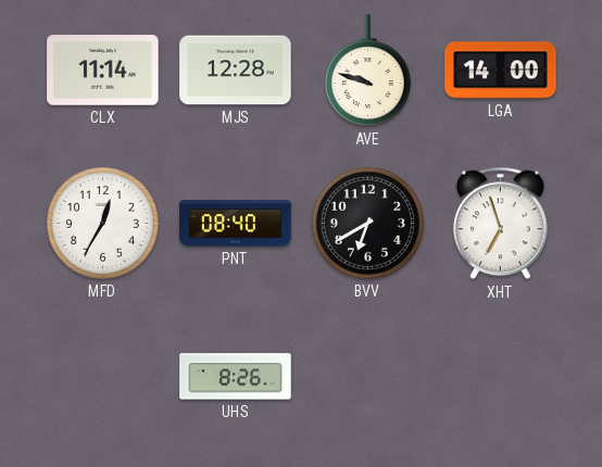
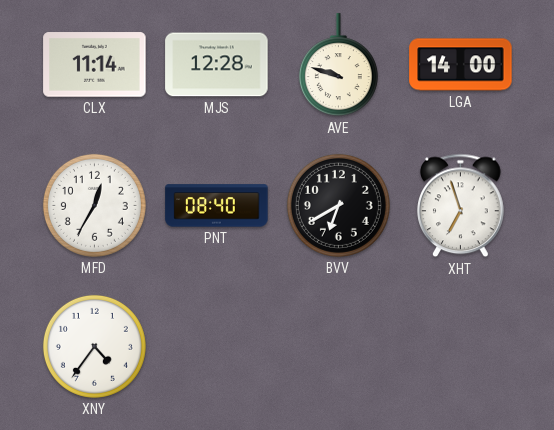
XNY: none -> 4:36 (94, 346)
UHS: 8:26 -> none (236, 377)
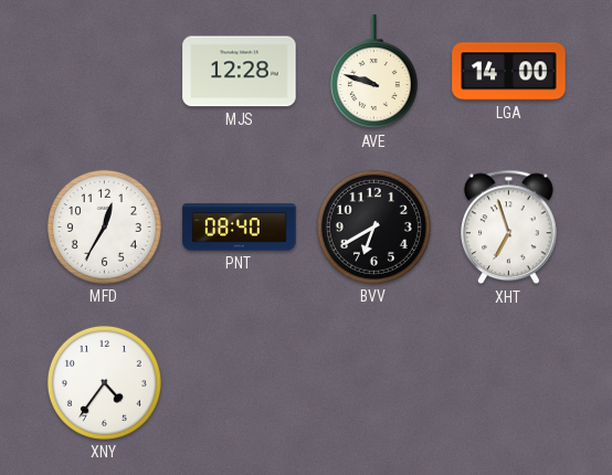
CLX: 11:14 -> none (95, 65)
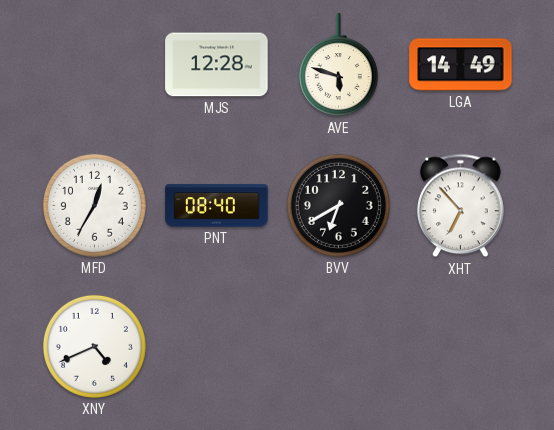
AVE: 9:48 -> 5:48 (338, 65)
LGA: 14:00 -> 14:49 (461, 65)
XHT: 6:57 -> 6:53 (461, 206)
XNY: 4:36 -> 4:41 (94, 346)
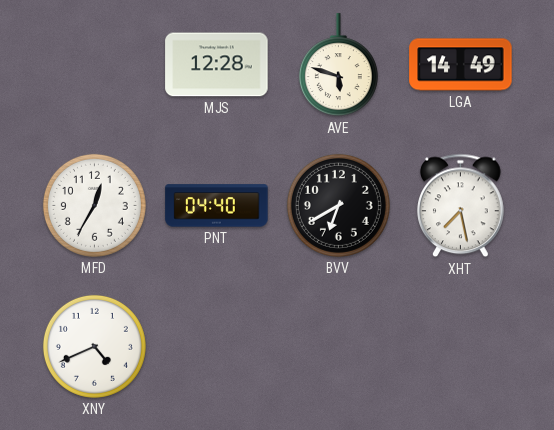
PNT: 08:40 -> 04:40 (217, 206)
XHT: 6:53 -> 7:28 (461, 206)
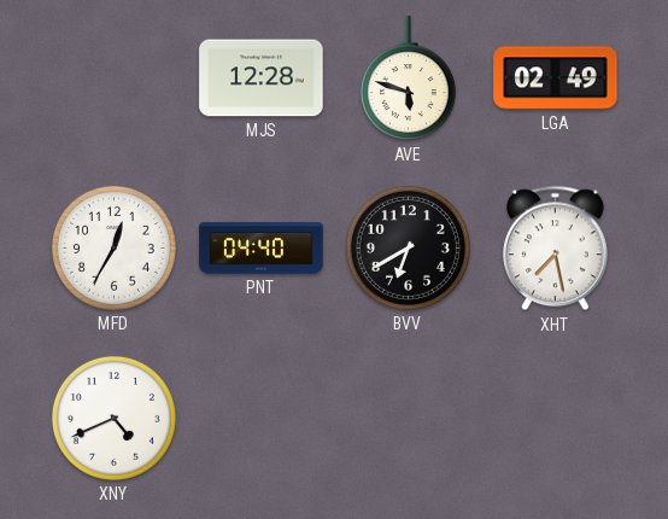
LGA: 14:49 -> 02:49 (556, 78)
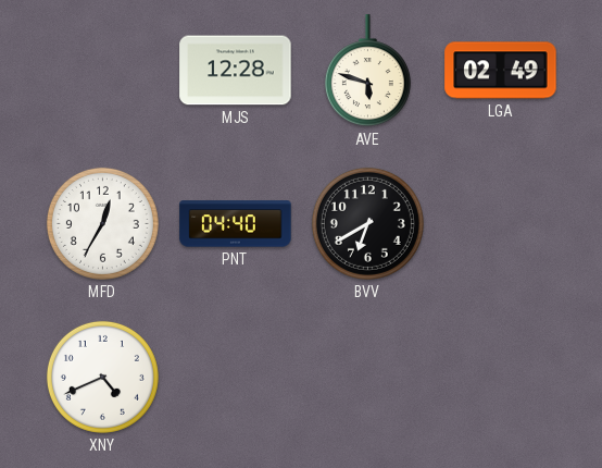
XHT: 7:28 -> none (556, 249)
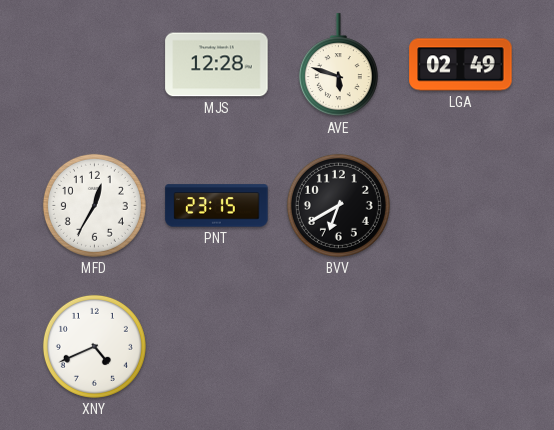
PNT: 04:40 -> 23:15 (217, 206)
